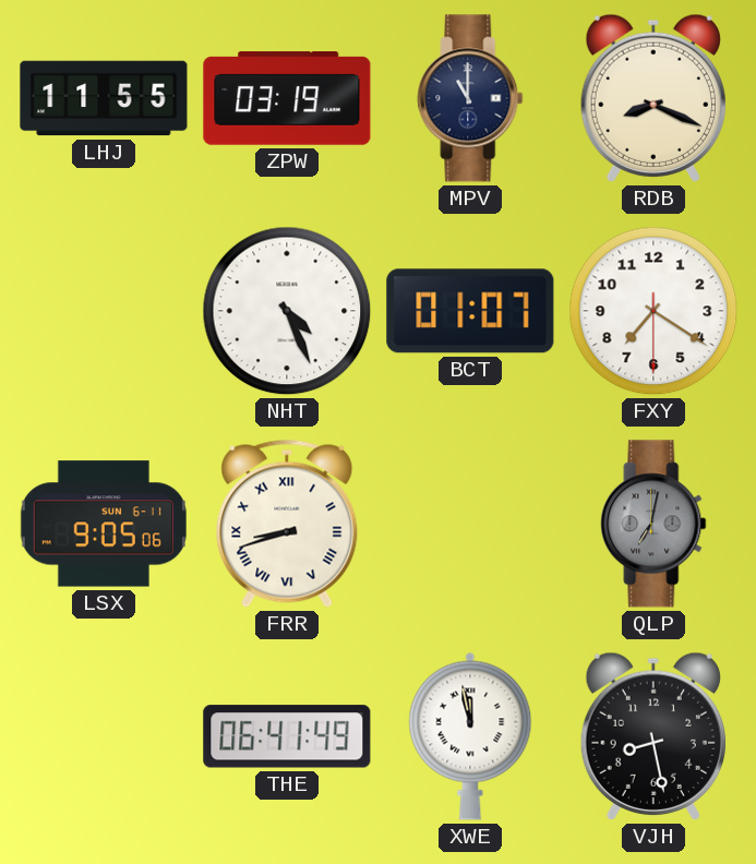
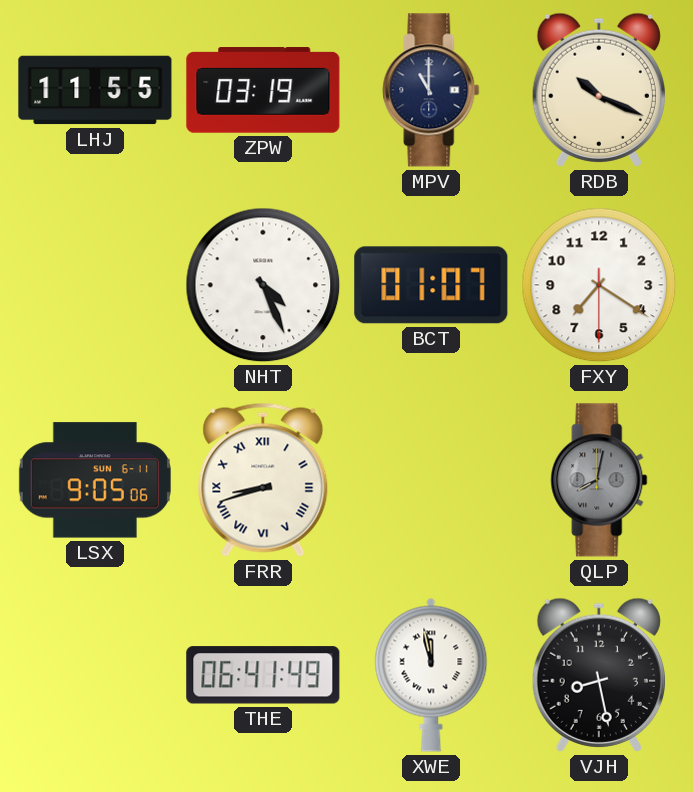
RDB: 8:19 -> 10:19 (599, 90)
QLP: 7:02 -> 8:02 (599, 480)
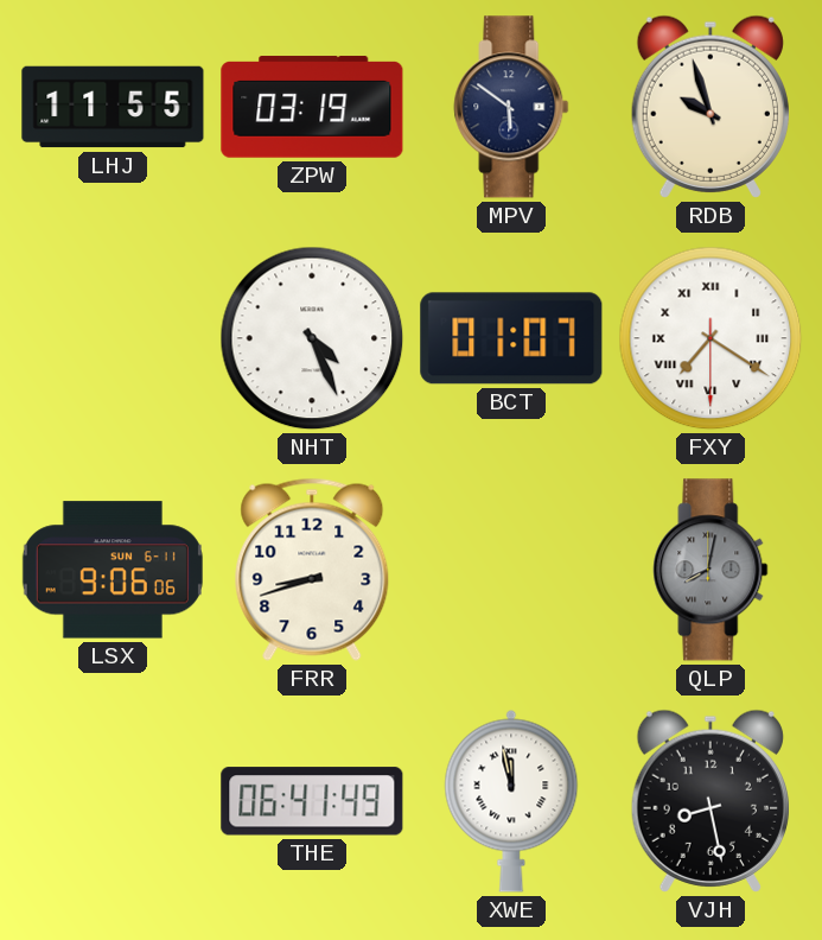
MPV: 11:00 -> 5:51 (511, 107)
RDB: 10:19 -> 9:57 (711, 107)
FXY numerals: Arabic -> Roman (711, 338)
LSX: 9:05 -> 9:06 (113, 570)
FRR numerals: Roman -> Arabic (312, 570)
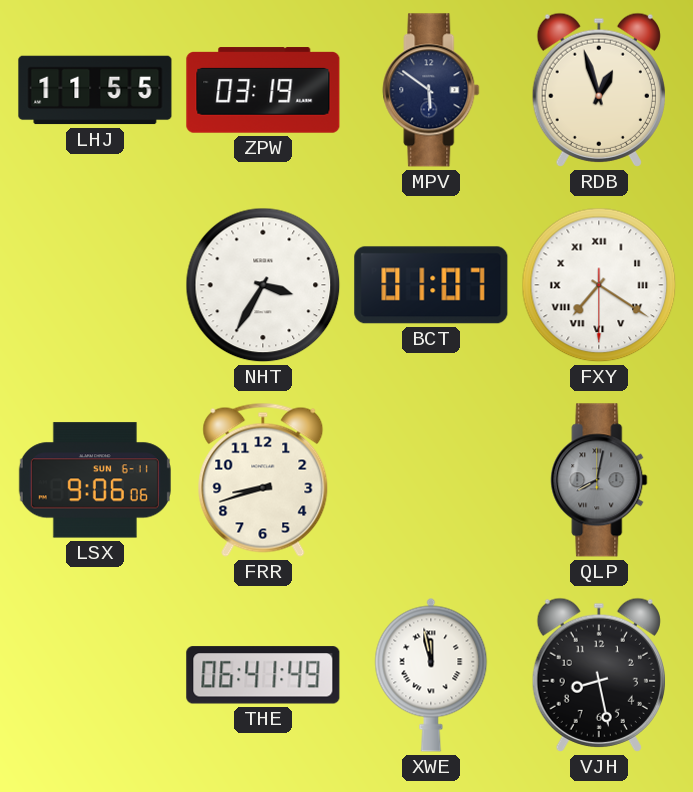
RDB: 9:57 -> 12:57 (599, 90)
NHT: 4:26 -> 3:35 (263, 285)
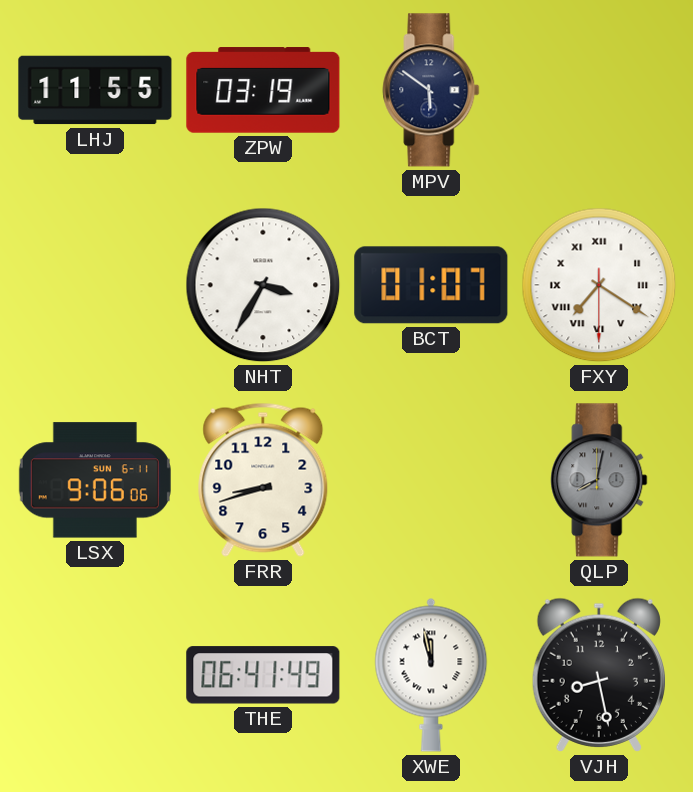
RDB: 12:57 -> none (599, 90)
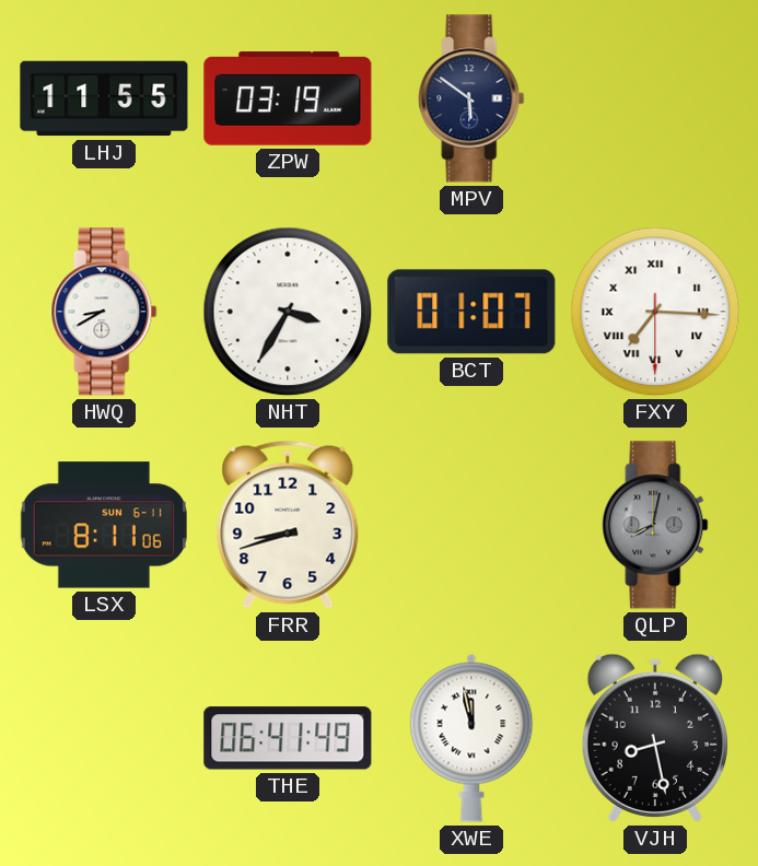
HWQ: none -> 8:40 (104, 312)
FXY: 7:20 -> 7:15 (655, 312)
LSX: 9:06 -> 8:11 (104, 525)
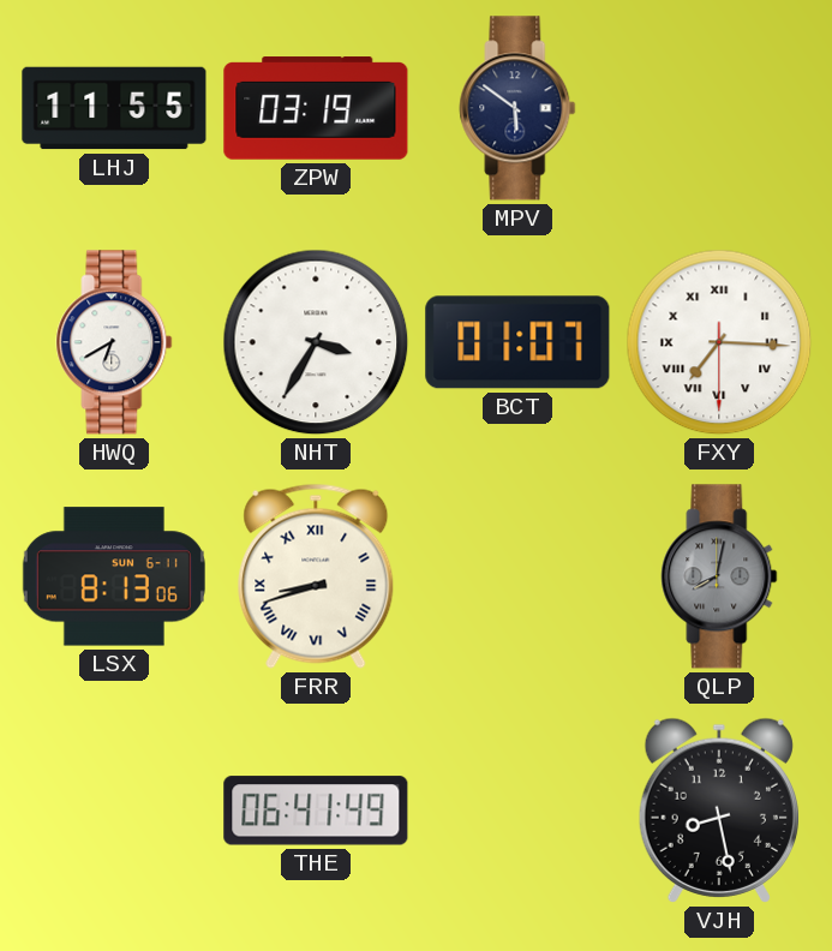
HWQ: 8:40 -> 6:40 (114, 342)
LSX: 8:11 -> 8:13 (114, 576)
FRR numerals: Arabic -> Roman (316, 576)
XWE: 11:58 -> none (471, 738)
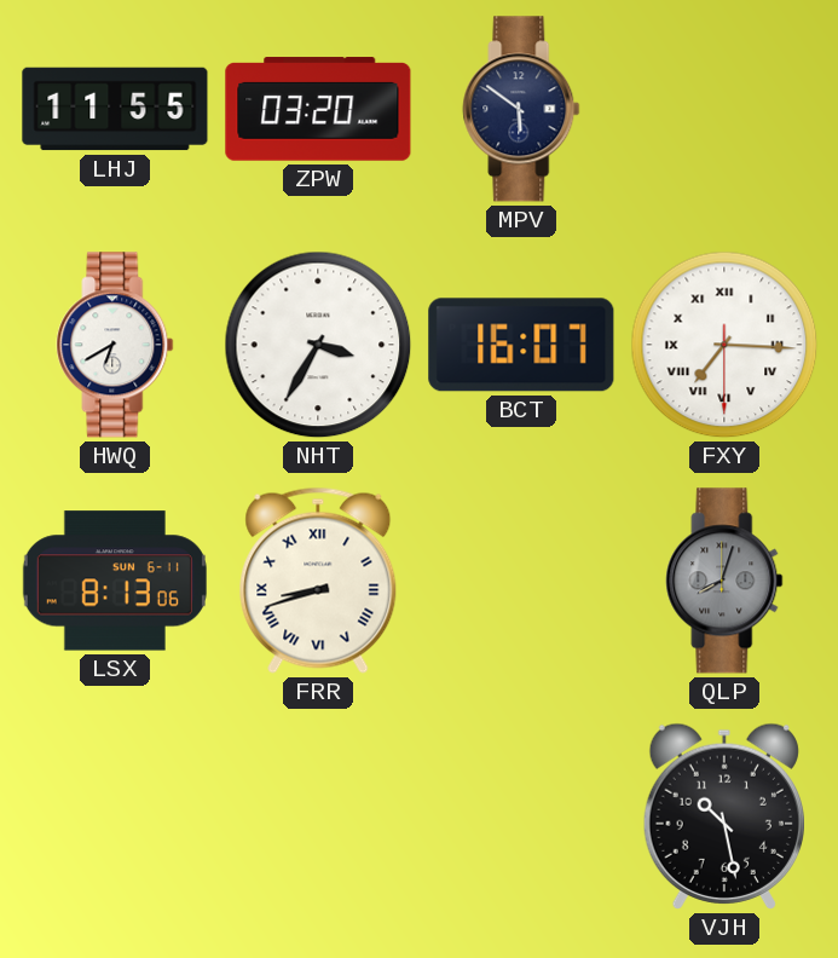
ZPW: 03:19 -> 03:20 (318, 109)
BCT: 01:07 -> 16:07 (521, 345)
QLP: 8:02 -> 8:03 (724, 581)
THE: 06:41 -> none (316, 811)
VJH: 8:28 -> 10:28 (724, 816)
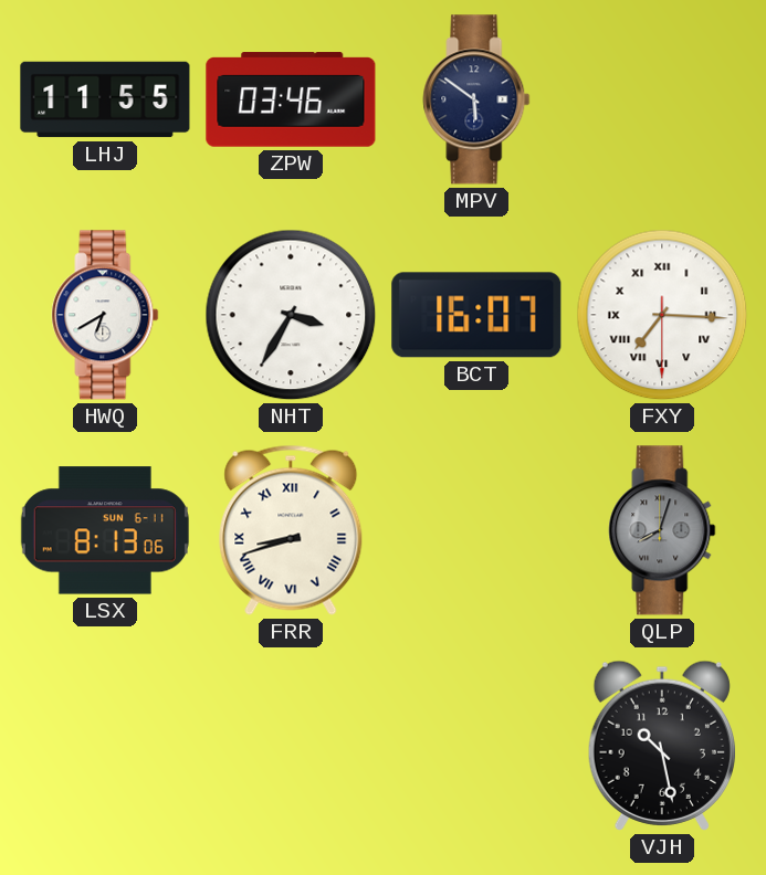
ZPW: 03:20 -> 03:46 (291, 99)
